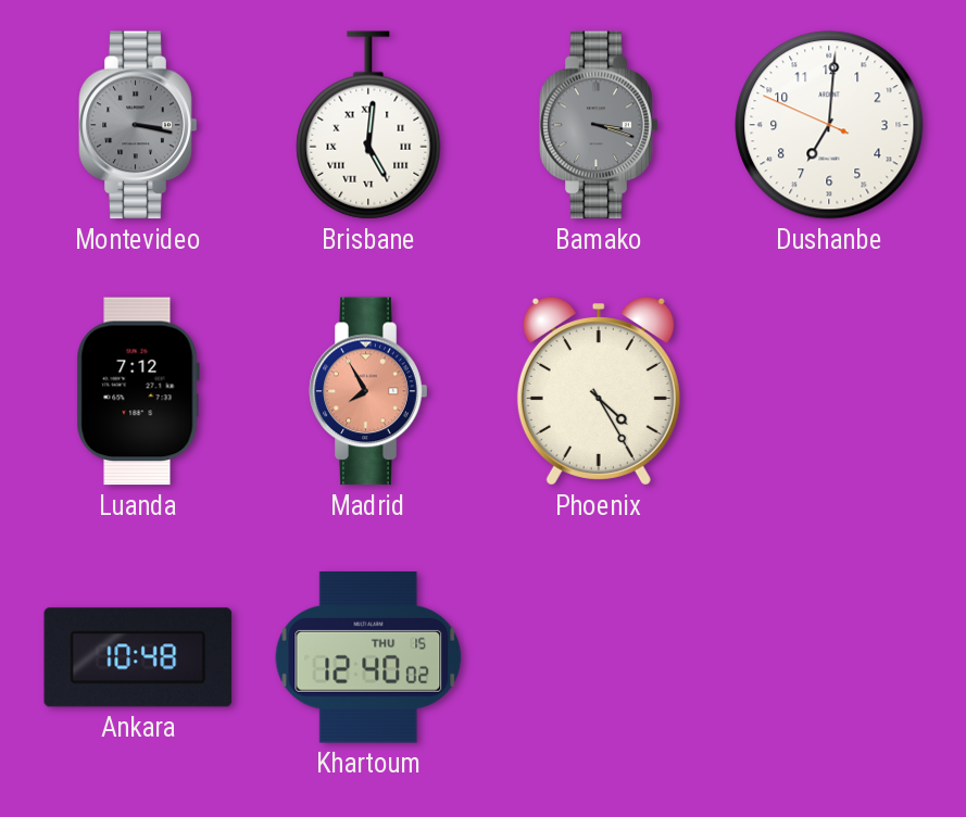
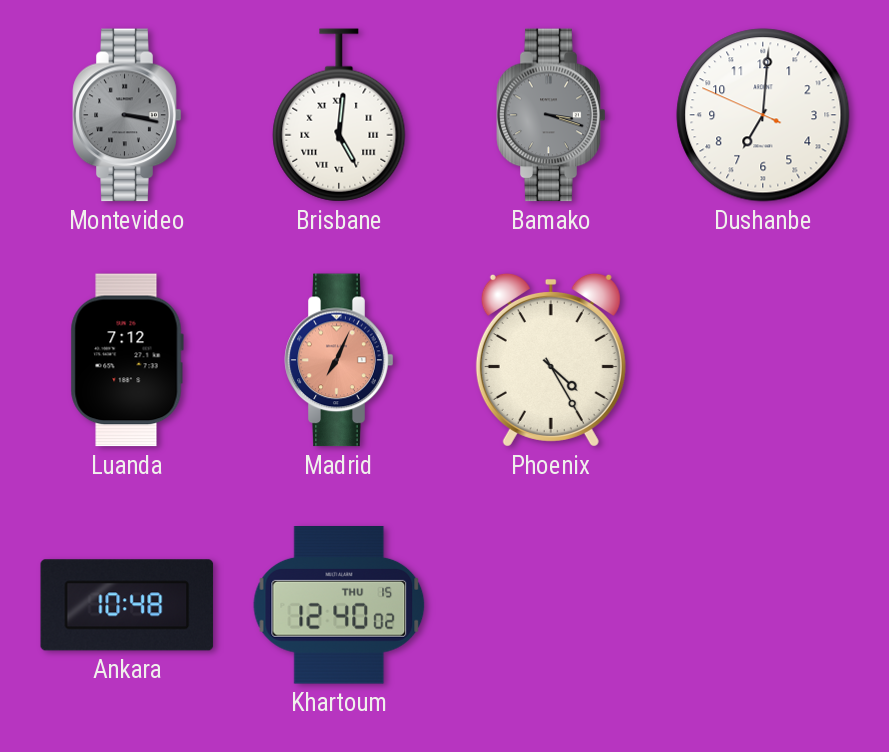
Madrid: 7:55 -> 7:04 (339, 360)
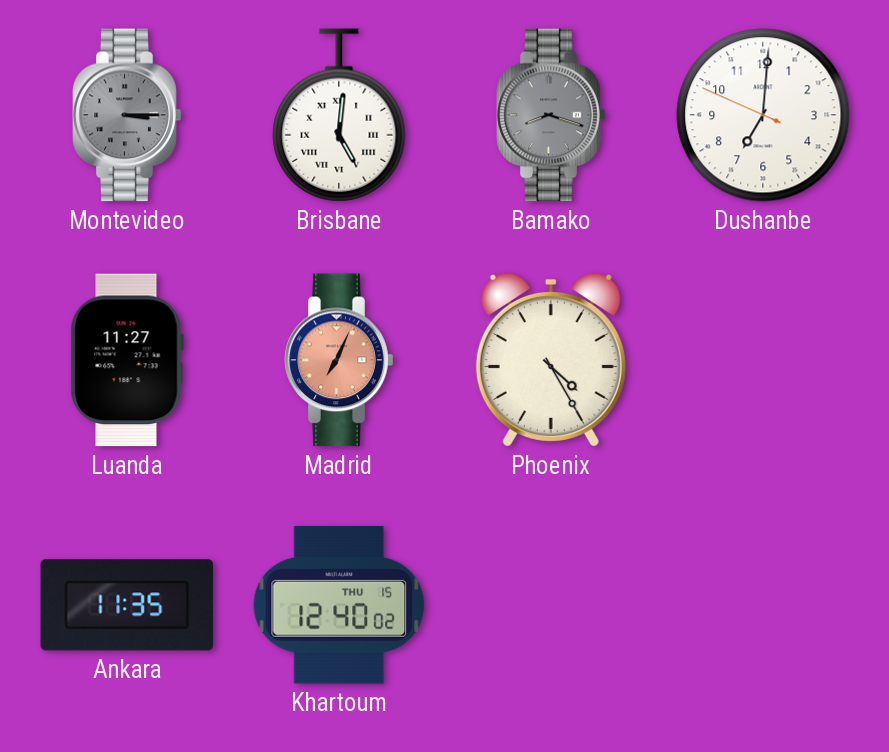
Montevideo: 3:17 -> 3:15 (127, 115)
Bamako: 3:18 -> 8:18 (551, 115)
Luanda: 7:12 -> 11:27 (127, 360)
Ankara: 10:48 -> 11:35 (127, 605)
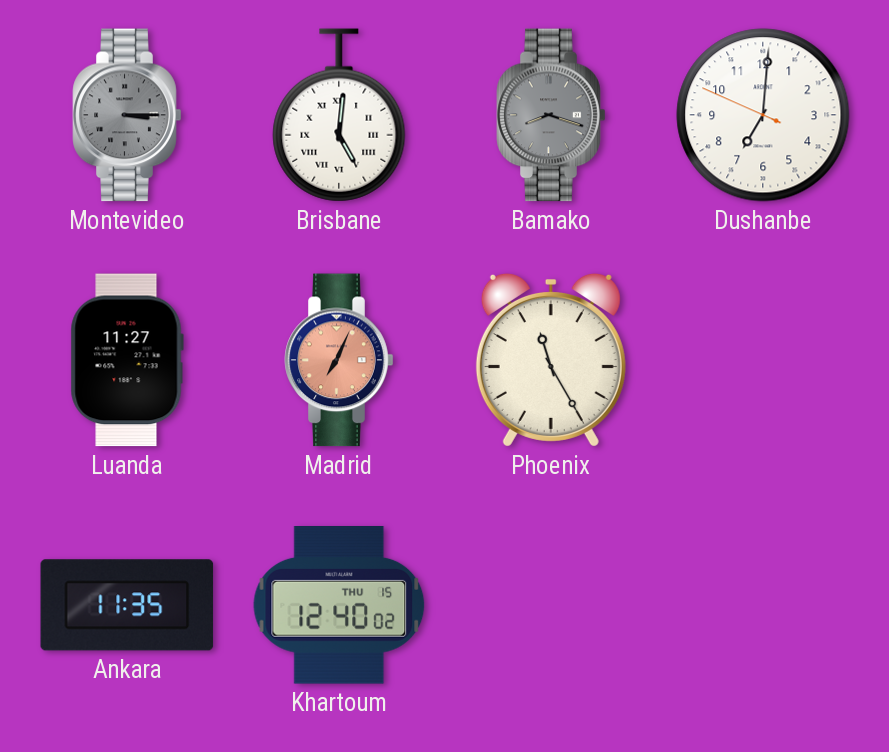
Phoenix: 4:25 -> 11:25 (551, 360)
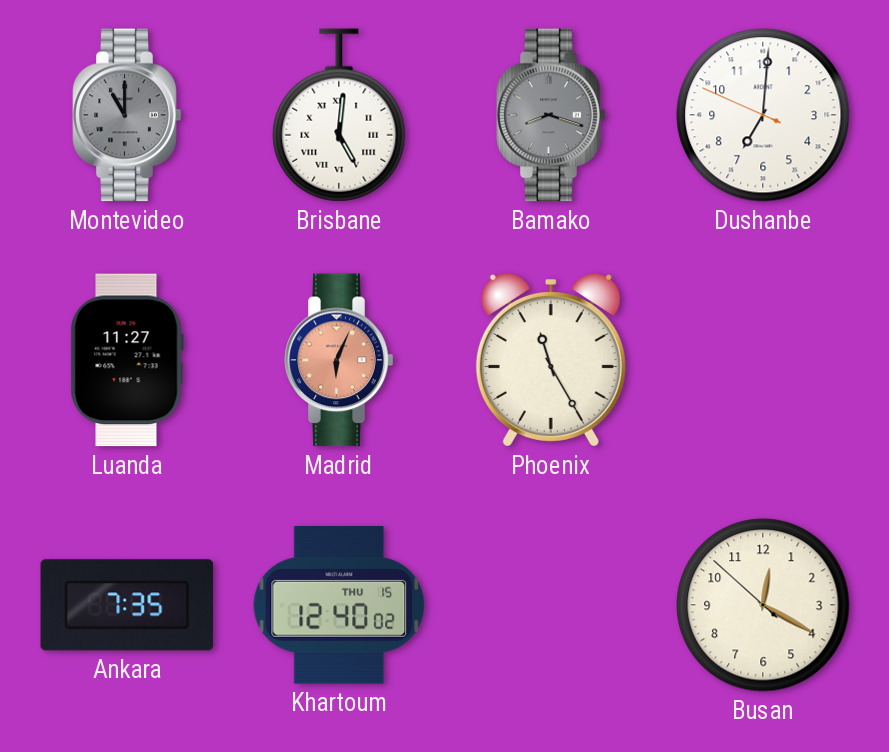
Montevideo: 3:15 -> 11:00 (127, 115)
Madrid: 7:04 -> 6:04 (339, 360)
Ankara: 11:35 -> 7:35 (127, 605)
Busan: none -> 12:19 (763, 605)
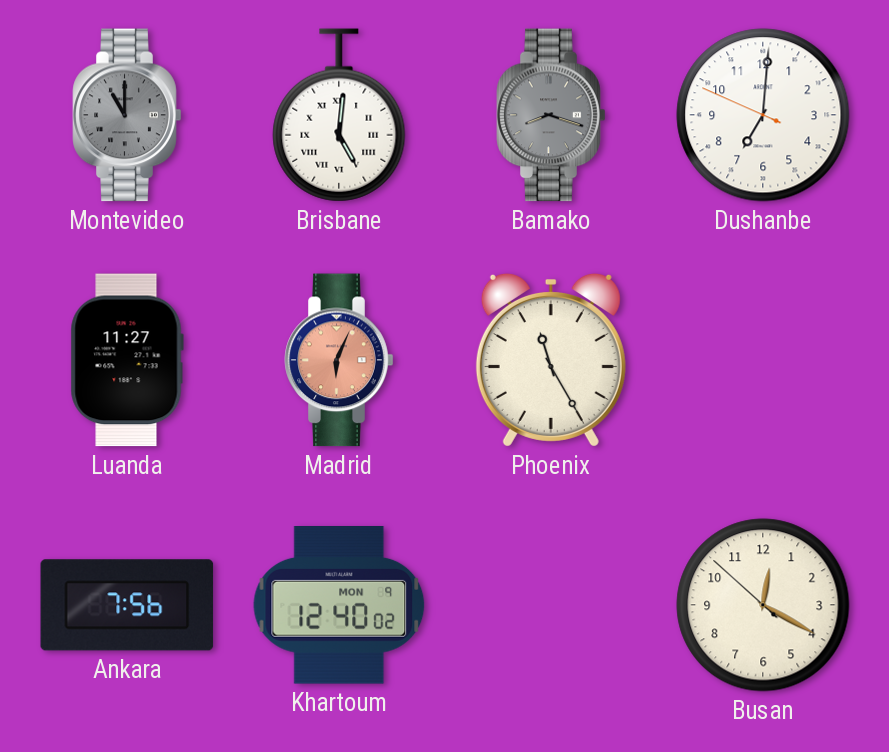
Ankara: 7:35 -> 7:56 (127, 605)
Khartoum date: THU 15 -> MON 9 (339, 606)
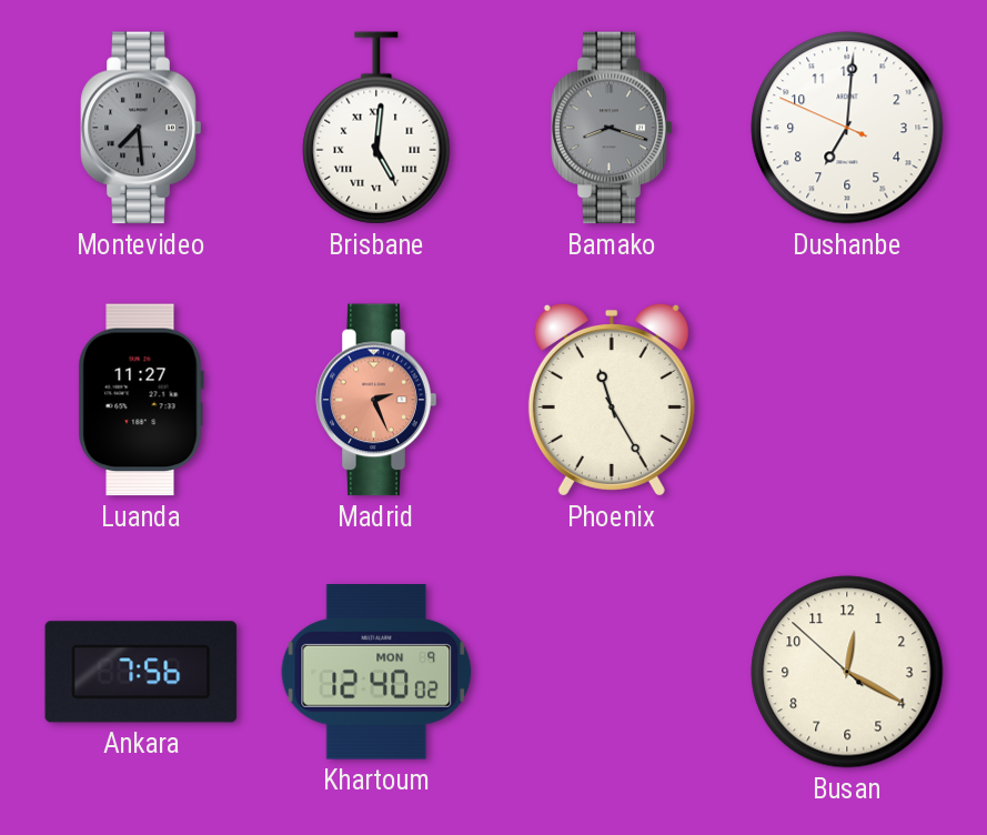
Montevideo: 11:00 -> 7:29 (141, 128)
Madrid: 6:04 -> 2:26 (376, 400)
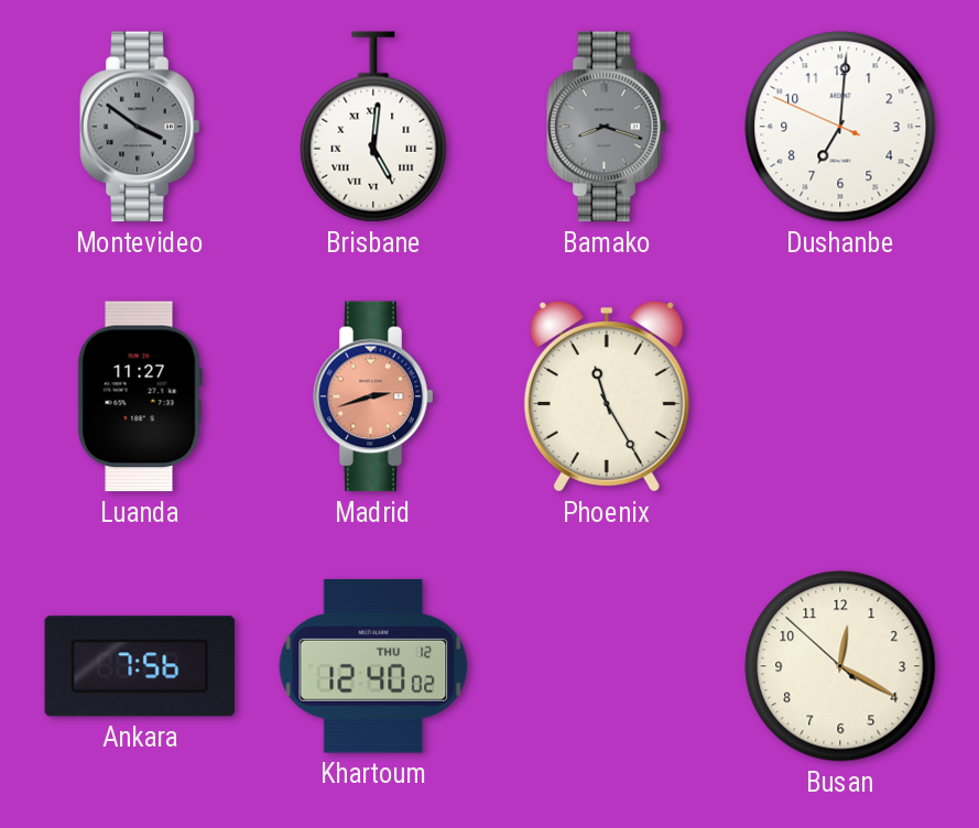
Montevideo: 7:29 -> 3:51 (140, 127)
Madrid: 2:26 -> 2:42 (373, 396)
Khartoum date: MON 9 -> THU 12 (373, 667)
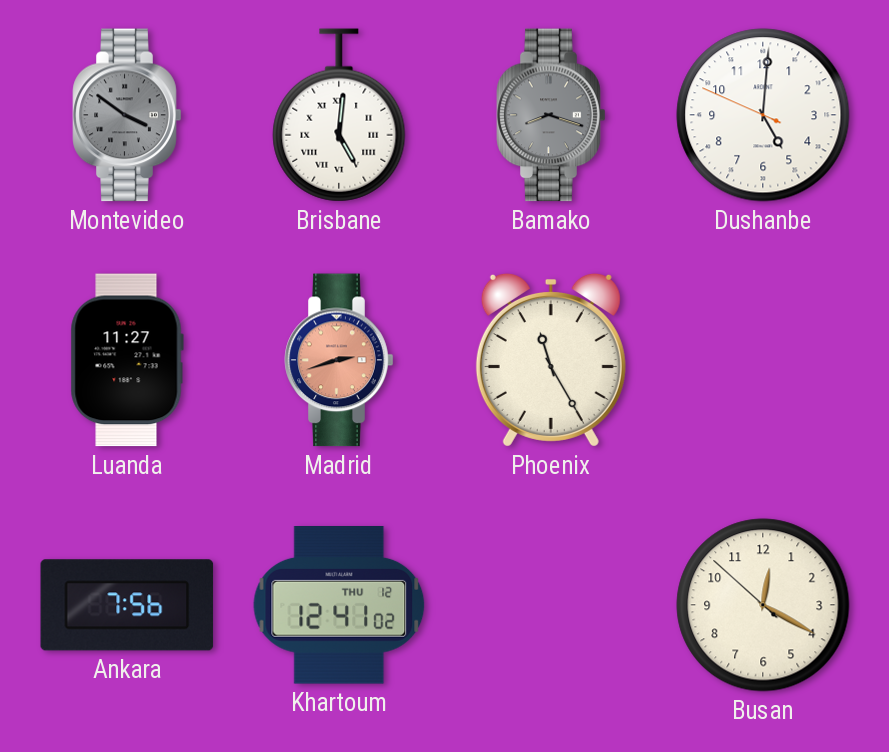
Dushanbe: 7:00 -> 5:00 (763, 115)
Khartoum: 12:40 -> 12:41 (339, 606)
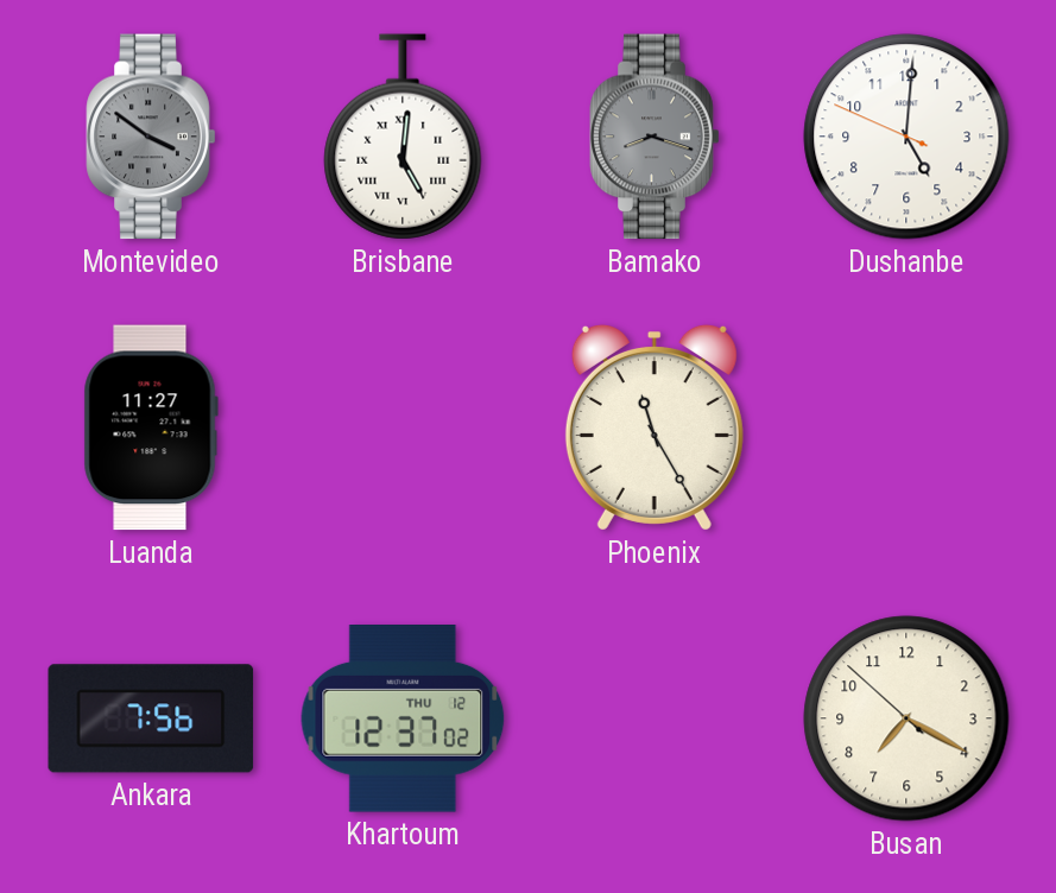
Madrid: 2:42 -> none (339, 360)
Khartoum: 12:41 -> 12:37 (403, 720)
Busan: 12:19 -> 7:19 (906, 718)
